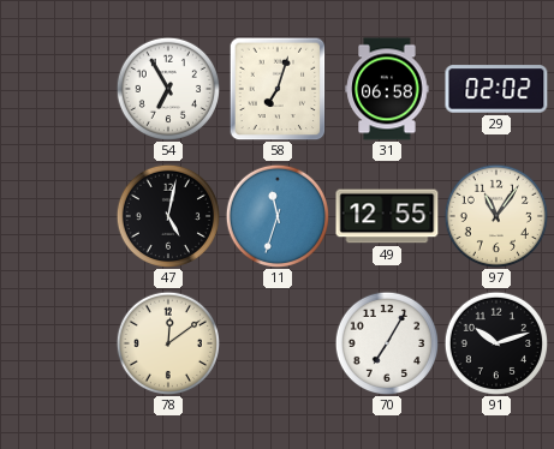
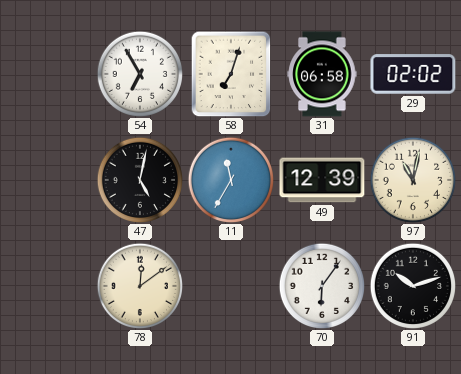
11: 11:33 -> 11:35 (230, 179)
49: 12:55 -> 12:39 (322, 180)
97: 11:06 -> 11:02 (412, 179)
70: 7:05 -> 6:06 (321, 285)
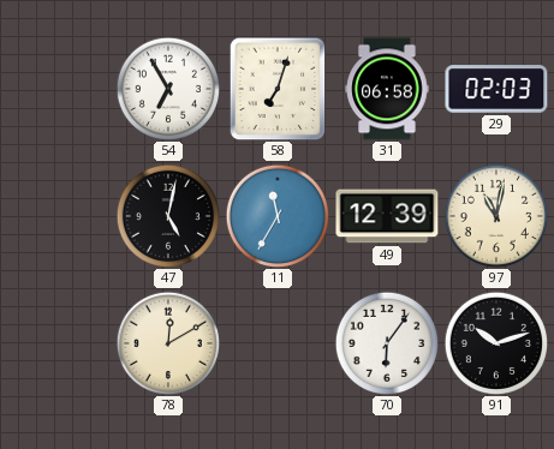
29: 02:02 -> 02:03 (496, 89)
78: 12:09 -> 12:10 (167, 342)
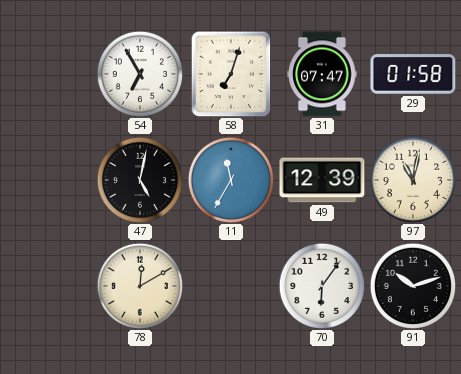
31: 06:58 -> 07:47 (322, 74)
29: 02:03 -> 01:58 (413, 74)
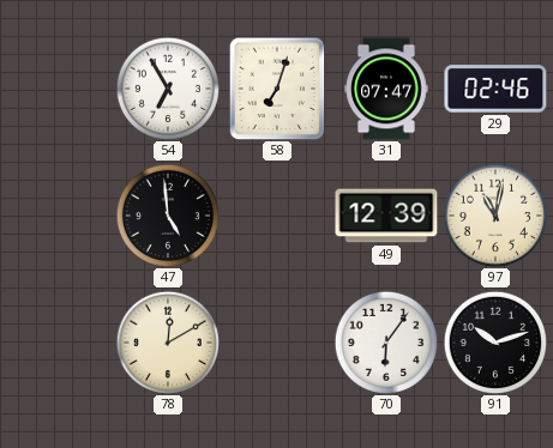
29: 01:58 -> 02:46 (495, 89)
47: 5:02 -> 4:59 (167, 214)
11: 11:35 -> none (230, 179)
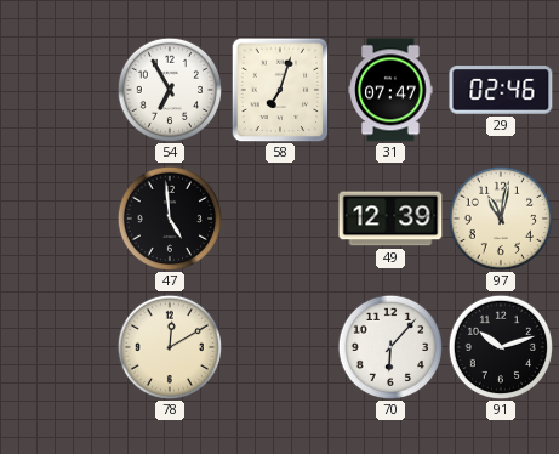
70: 6:06 -> 6:07 (389, 346)
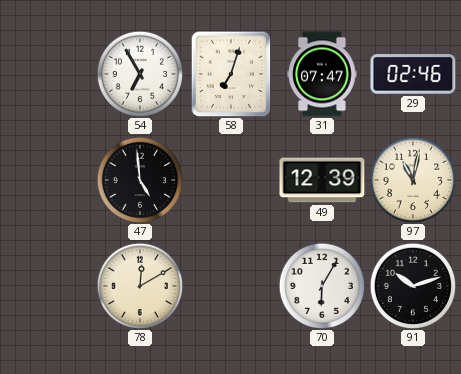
70: 6:07 -> 6:05 (321, 285)
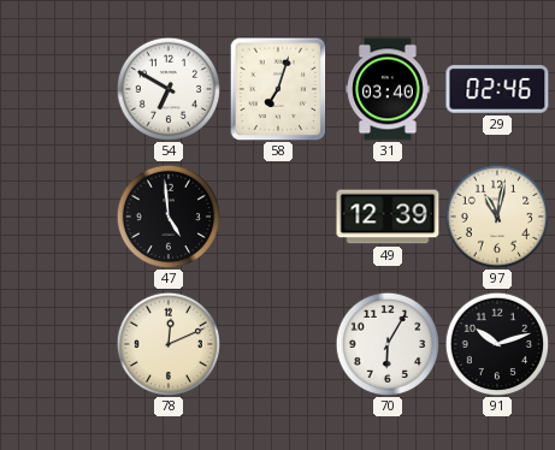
54: 6:55 -> 6:50 (167, 88)
31: 07:47 -> 03:40 (388, 89)
78: 12:10 -> 12:11 (167, 343)
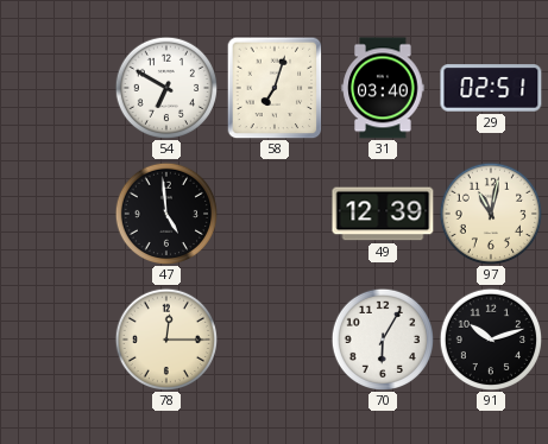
29: 02:46 -> 02:51 (491, 88)
78: 12:11 -> 12:15 (165, 338)
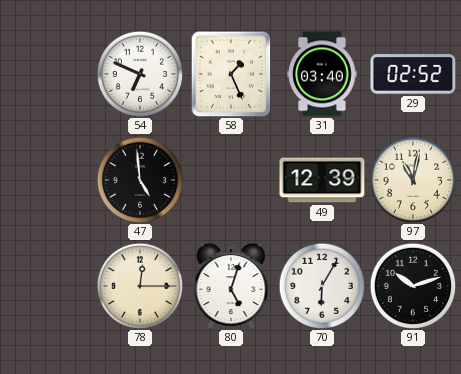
54: 6:50 -> 6:49 (139, 73)
58: 7:03 -> 1:26 (231, 74)
29: 02:51 -> 02:52 (413, 74)
80: none -> 5:03 (231, 286)
